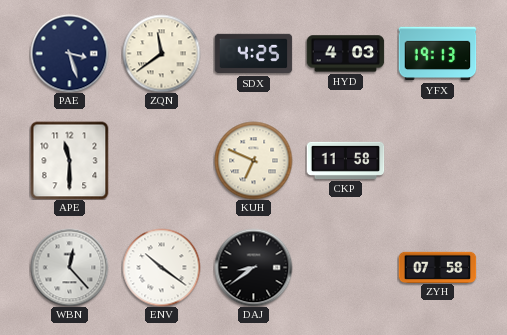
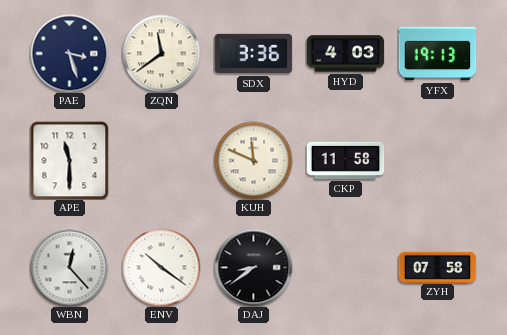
SDX: 4:25 -> 3:36 (253, 54)
KUH: 6:49 -> 11:49 (253, 160)
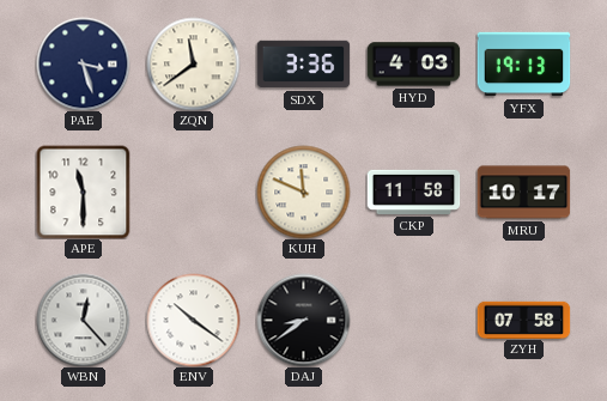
MRU: none -> 10:17 (523, 193)
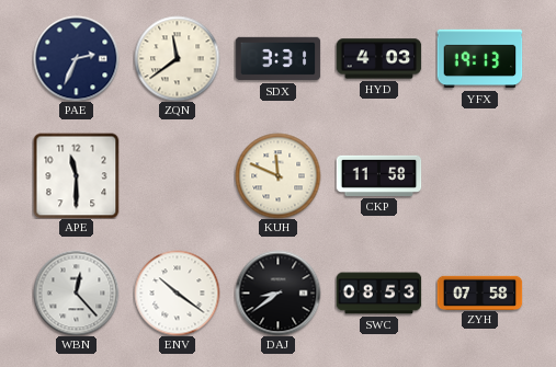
PAE: 3:27 -> 2:34 (76, 58)
SDX: 3:36 -> 3:31 (277, 59)
MRU: 10:17 -> none (523, 193)
SWC: none -> 08:53 (378, 294)
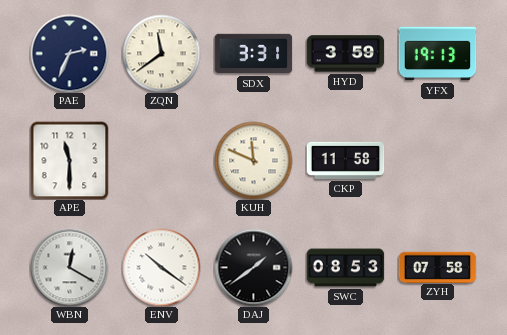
HYD: 4:03 -> 3:59 (345, 54)
WBN: 12:23 -> 12:20 (69, 267)
DAJ: 8:39 -> 1:39 (253, 267)
